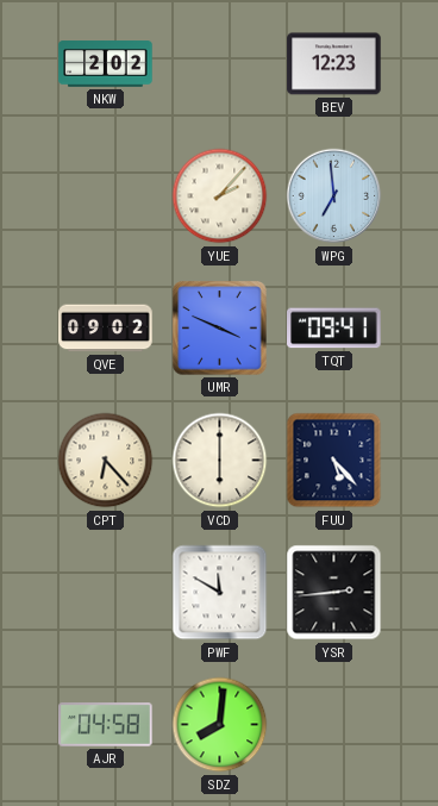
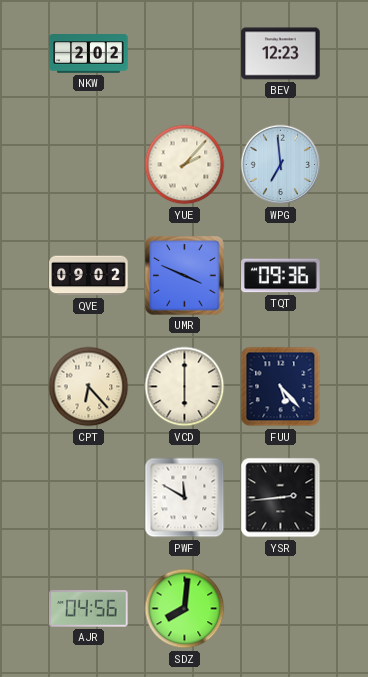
TQT: 09:41 -> 09:36 (281, 276)
AJR: 04:58 -> 04:56 (89, 609)
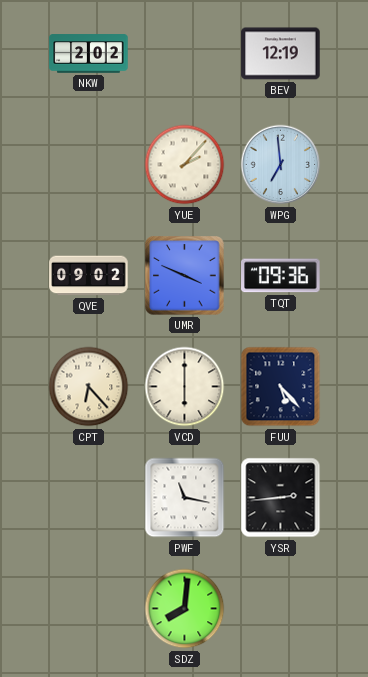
BEV: 12:23 -> 12:19 (281, 54)
PWF: 11:50 -> 11:17 (185, 498)
AJR: 04:56 -> none (89, 609)
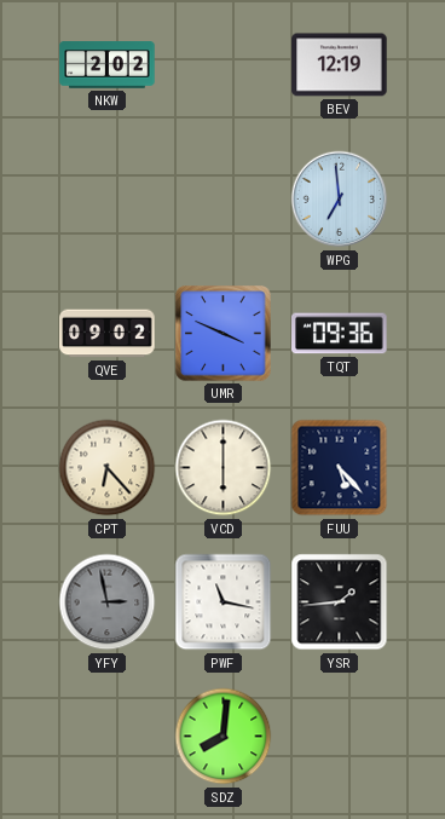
YUE: 2:07 -> none (185, 165)
YFY: none -> 2:58 (108, 602)
YSR: 2:44 -> 1:44 (340, 602)
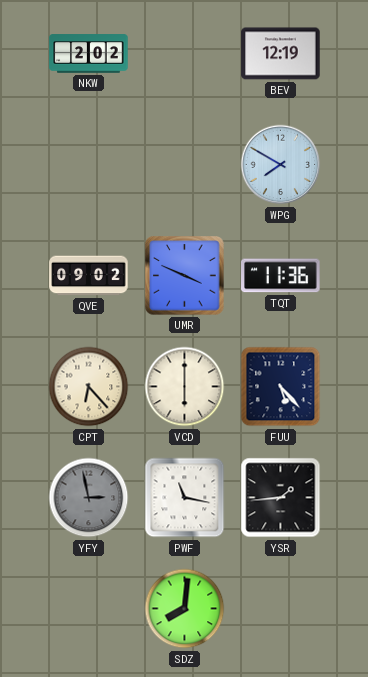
WPG: 6:59 -> 7:50 (281, 165)
TQT: 09:36 -> 11:36 (281, 276)
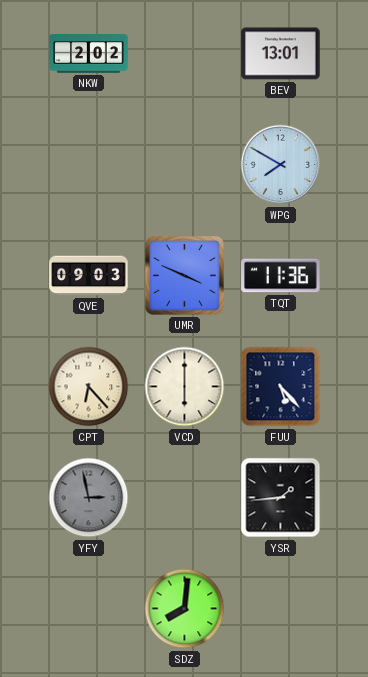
BEV: 12:19 -> 13:01 (281, 54)
QVE: 09:02 -> 09:03 (89, 276)
PWF: 11:17 -> none (185, 498)
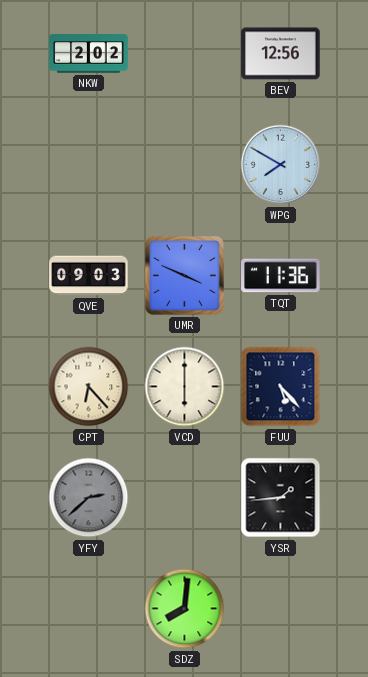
BEV: 13:01 -> 12:56 (281, 54)
YFY: 2:58 -> 2:38 (89, 498)
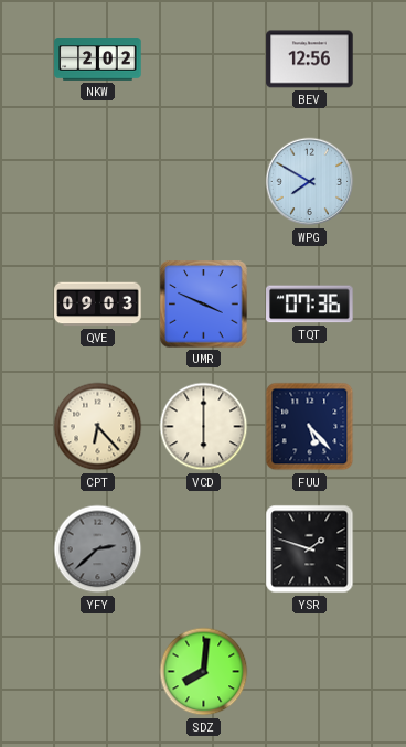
TQT: 11:36 -> 07:36 (310, 305)
YSR: 1:44 -> 1:48 (310, 549)
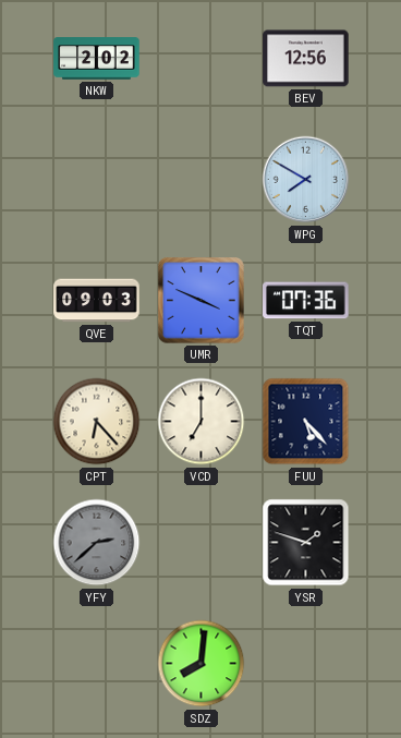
VCD: 6:00 -> 7:00 (202, 422)
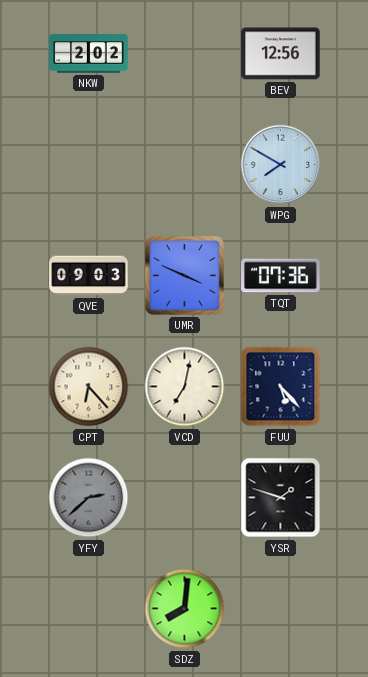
VCD: 7:00 -> 7:02 (185, 387)
